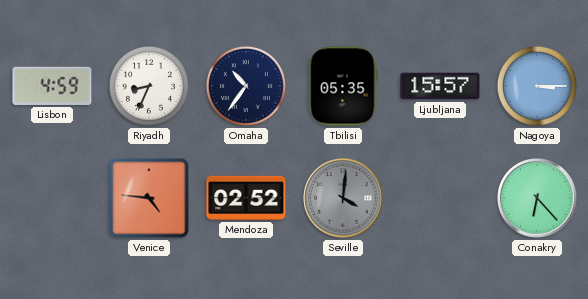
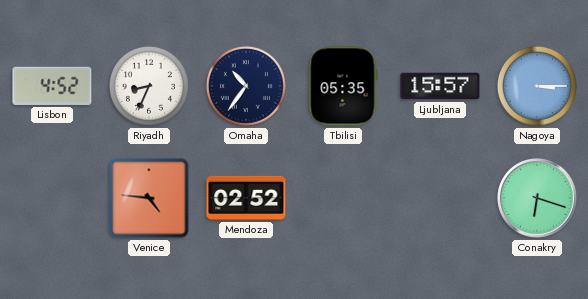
Lisbon: 4:59 -> 4:52 (52, 86)
Seville: 4:01 -> none (343, 198)
Conakry: 6:23 -> 6:18 (537, 198)
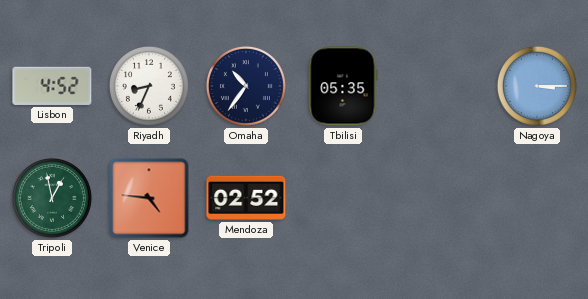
Ljubljana: 15:57 -> none (440, 86)
Tripoli: none -> 12:58 (52, 198)
Conakry: 6:18 -> none (537, 198)
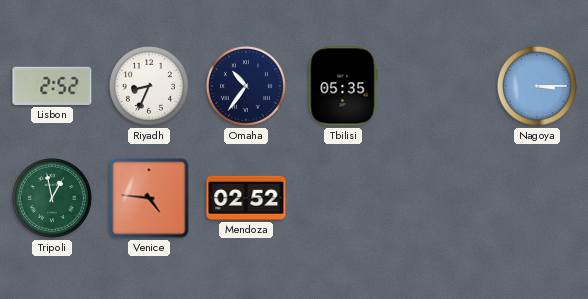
Lisbon: 4:52 -> 2:52 (52, 86)
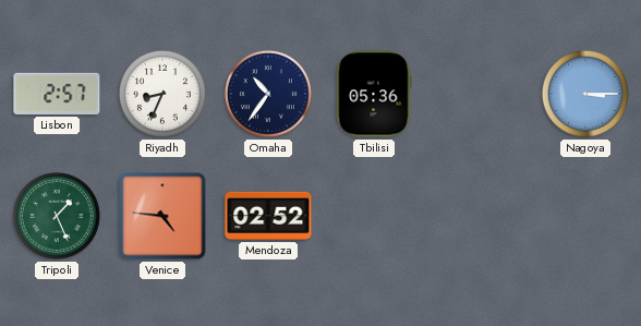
Lisbon: 2:52 -> 2:57 (57, 94)
Tbilisi: 05:35 -> 05:36 (374, 94)
Tripoli: 12:58 -> 1:26 (57, 216)
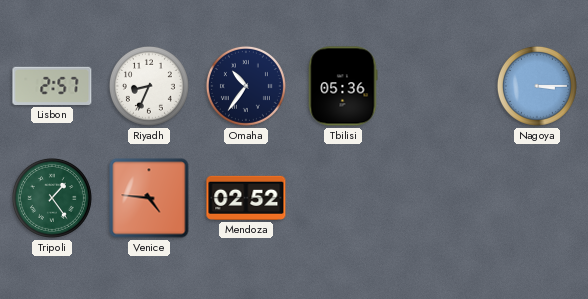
Tripoli: 1:26 -> 1:24 (52, 198)
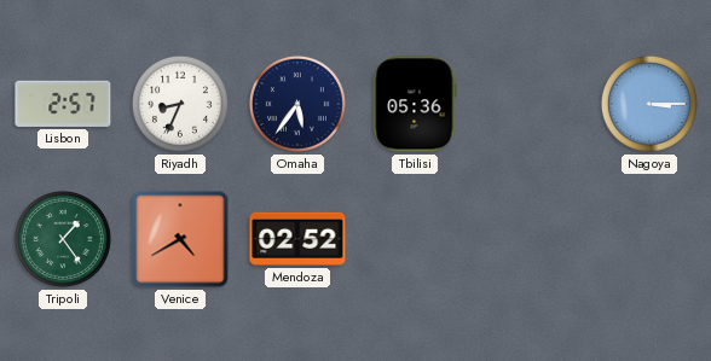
Omaha: 10:36 -> 5:36 (297, 104)
Venice: 4:46 -> 4:40 (180, 239)
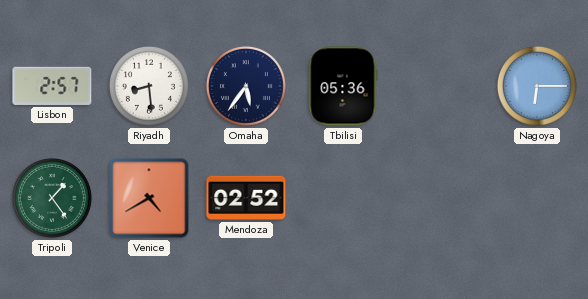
Riyadh: 8:34 -> 8:29 (149, 86)
Nagoya: 3:15 -> 6:15 (537, 86)
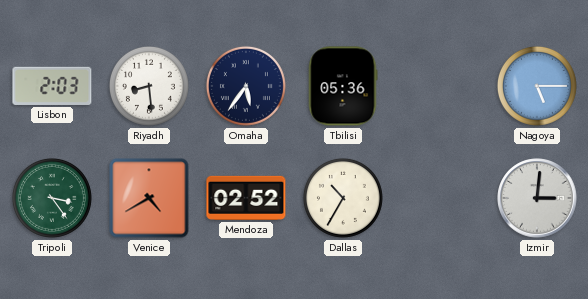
Lisbon: 2:57 -> 2:03 (52, 86)
Nagoya: 6:15 -> 5:15 (537, 86)
Tripoli: 1:24 -> 3:24 (52, 198)
Dallas: none -> 10:35 (343, 198)
Izmir: none -> 3:01 (537, 198)
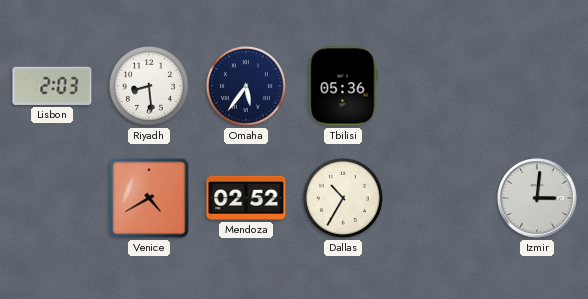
Nagoya: 5:15 -> none (537, 86)
Tripoli: 3:24 -> none (52, 198)
